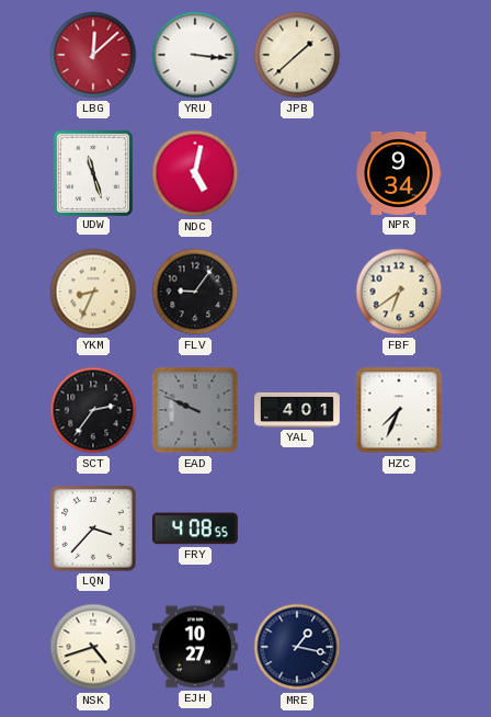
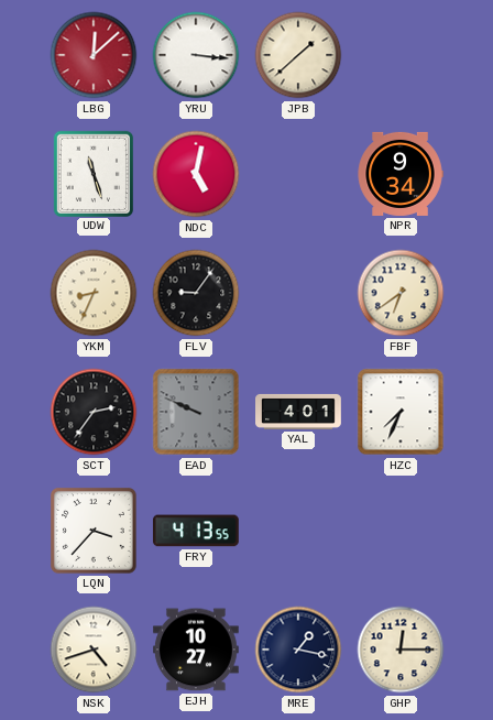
FRY: 4:08 -> 4:13 (196, 531)
GHP: none -> 12:15 (401, 650)
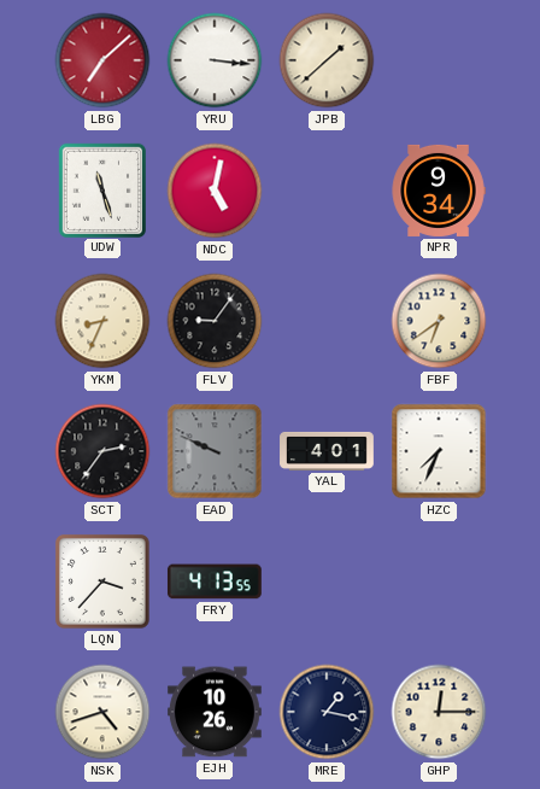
LBG: 12:08 -> 7:08 (102, 60)
EJH: 10:27 -> 10:26 (216, 712)
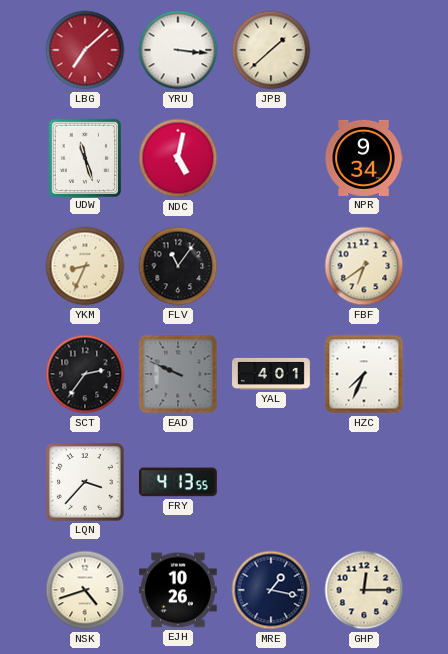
FLV: 9:06 -> 11:06 (178, 266)
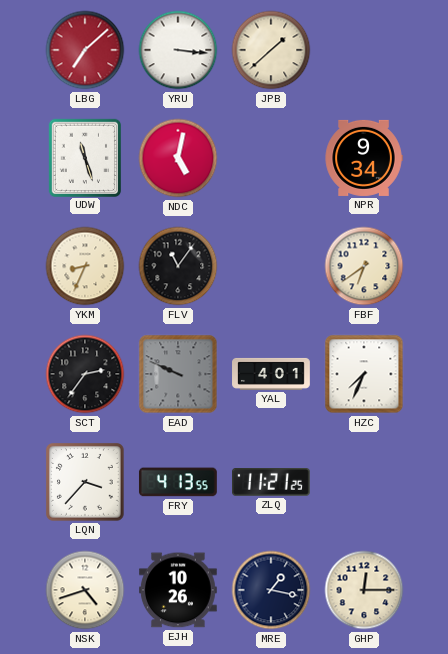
ZLQ: none -> 11:21 (272, 482)
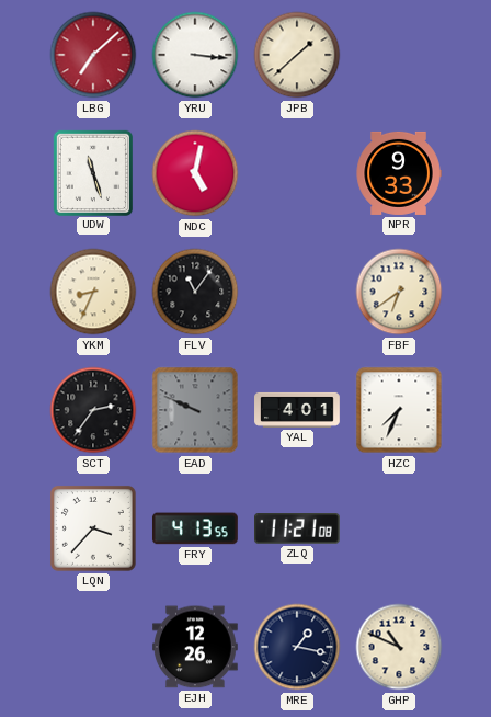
NPR: 9:34 -> 9:33 (399, 173)
ZLQ: 11:21:25 -> 11:21:08 (298, 528)
NSK: 4:42 -> none (85, 590)
EJH: 10:26 -> 12:26 (196, 647)
GHP: 12:15 -> 10:49 (399, 647)
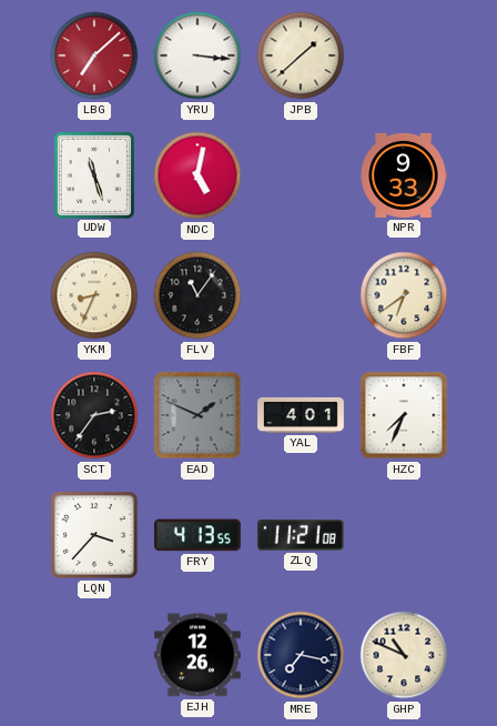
EAD: 9:49 -> 1:49 (197, 415)
MRE: 1:17 -> 7:17 (301, 655)
